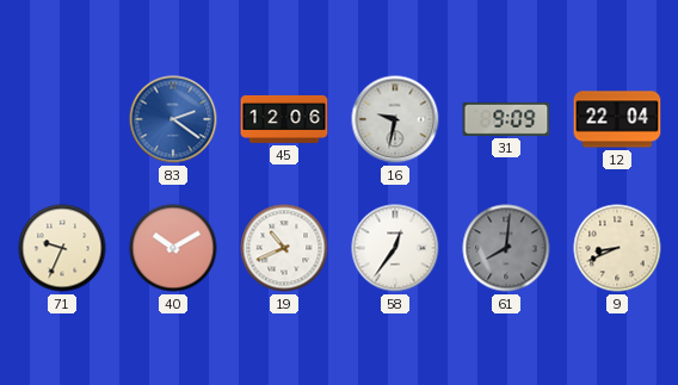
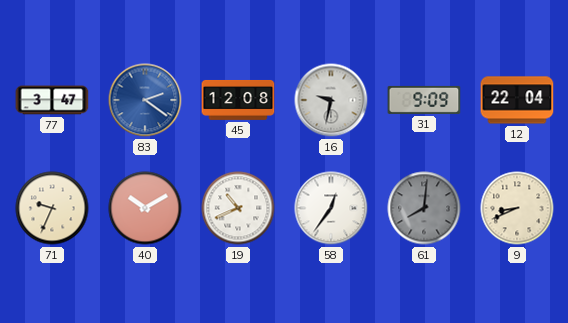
77: none -> 3:47 (52, 100)
45: 12:06 -> 12:08 (238, 100)
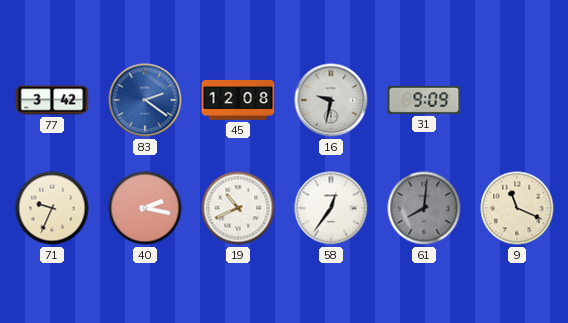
77: 3:47 -> 3:42 (52, 100)
12: 22:04 -> none (517, 100)
40: 10:10 -> 2:17 (145, 208)
9: 8:41 -> 11:19 (517, 208)
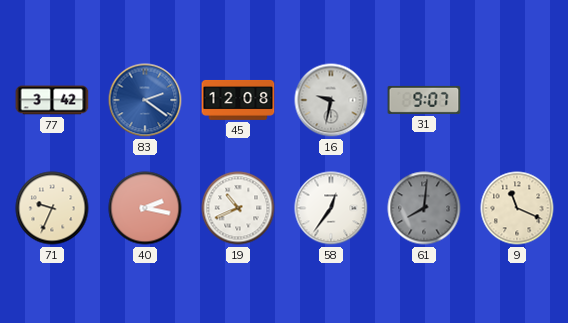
31: 9:09 -> 9:07 (424, 100)
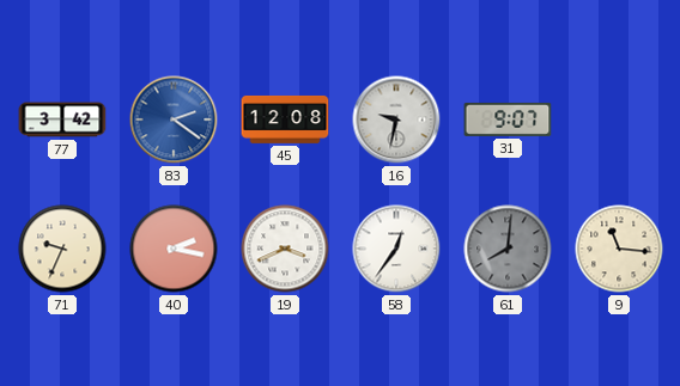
19: 10:41 -> 3:41 (285, 249)
9: 11:19 -> 11:16 (619, 249)
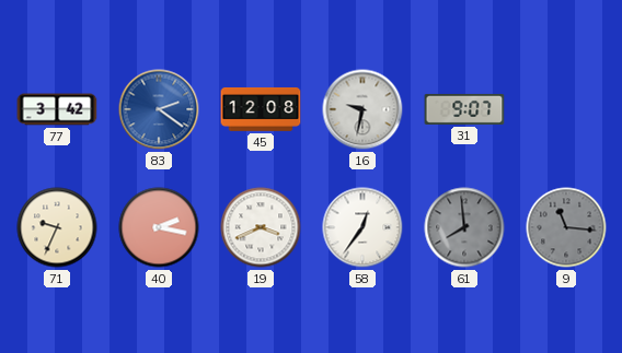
61: 8:01 -> 7:59 (464, 227)
9 dial: cream -> grey (566, 227)
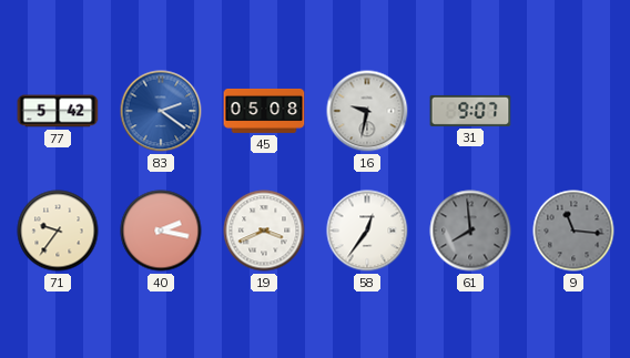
77: 3:42 -> 5:42 (58, 111)
45: 12:08 -> 05:08 (264, 111)
71: 9:34 -> 9:36 (58, 231)
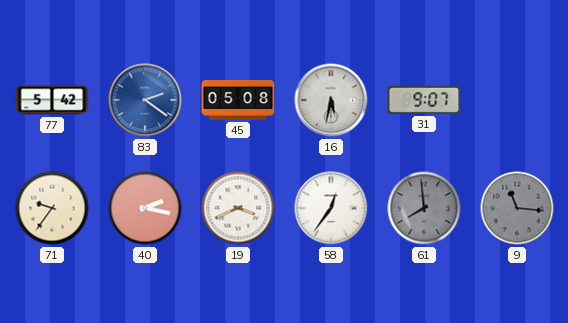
16: 9:32 -> 5:32 (331, 100)
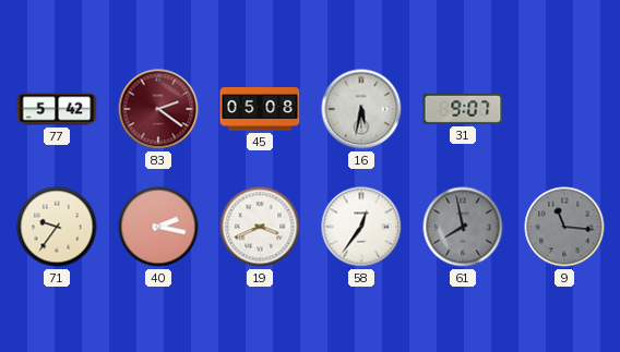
83 dial: blue -> burgundy (158, 109)
61: 7:59 -> 7:58 (463, 227)
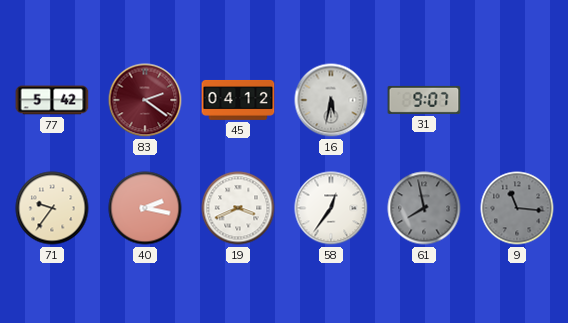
45: 05:08 -> 04:12 (238, 100)
